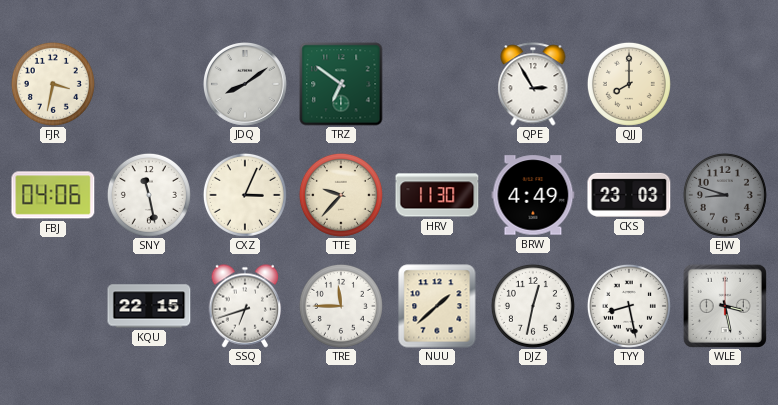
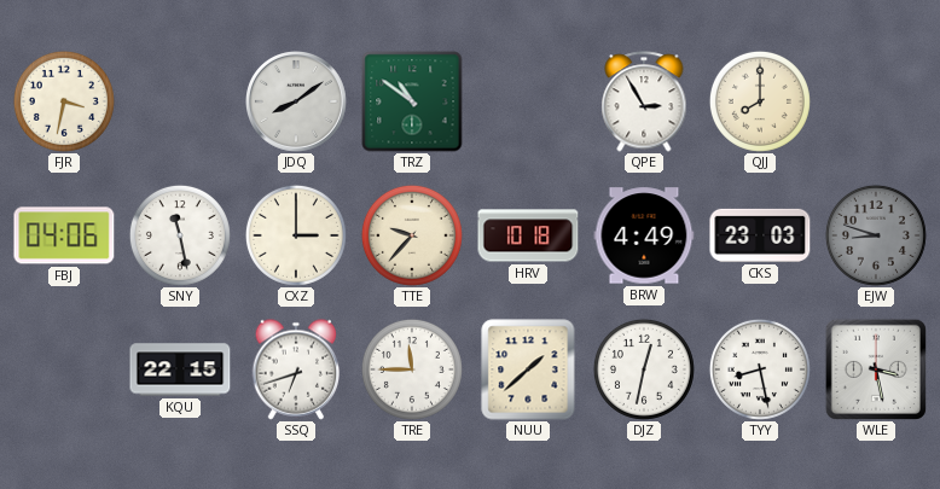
TRZ: 6:51 -> 10:51 (412, 101)
CXZ: 3:04 -> 3:00 (296, 235)
HRV: 11:30 -> 10:18 (528, 235)
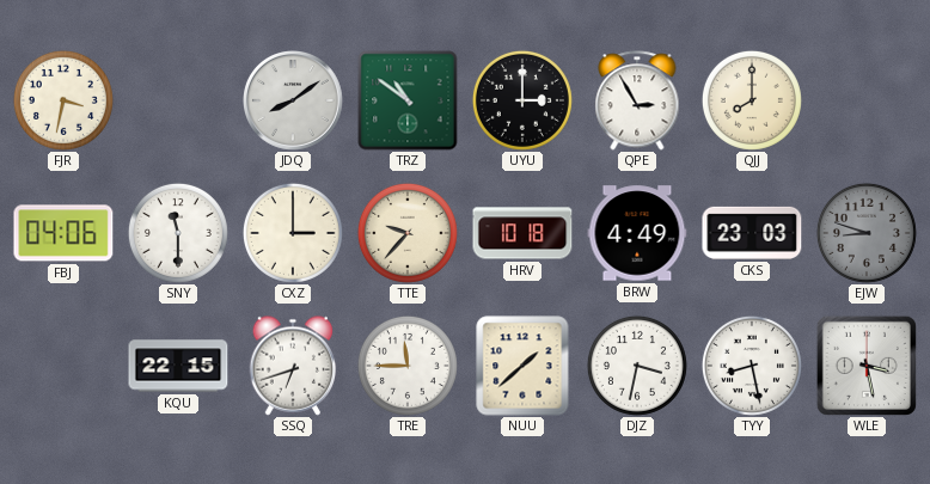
UYU: none -> 3:00 (522, 100)
SNY: 11:28 -> 11:30 (178, 233)
DJZ: 12:32 -> 3:32 (637, 366)
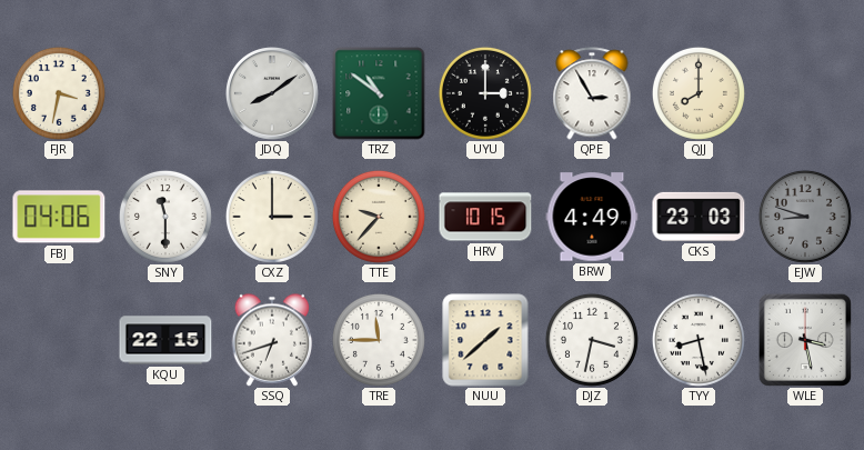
HRV: 10:18 -> 10:15 (485, 217)
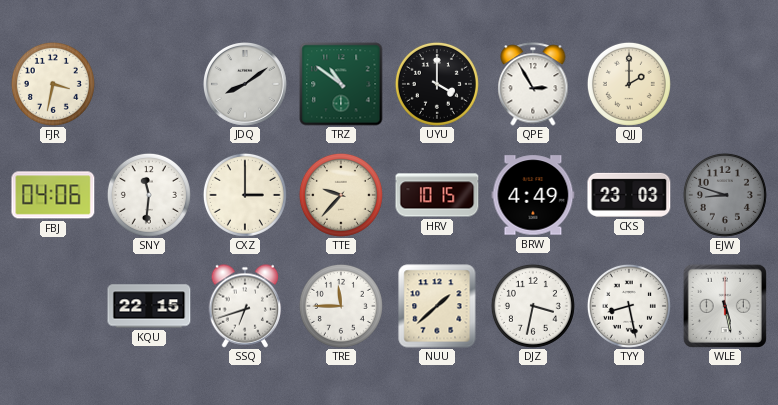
UYU: 3:00 -> 4:00 (437, 84)
QJJ: 8:00 -> 2:00 (629, 84)
SNY: 11:30 -> 11:31 (149, 195)
WLE: 3:28 -> 5:28 (725, 306)
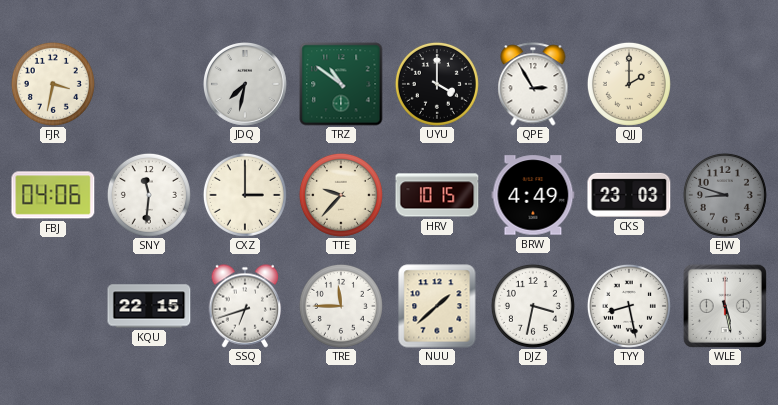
JDQ: 8:09 -> 7:32 (246, 85)
